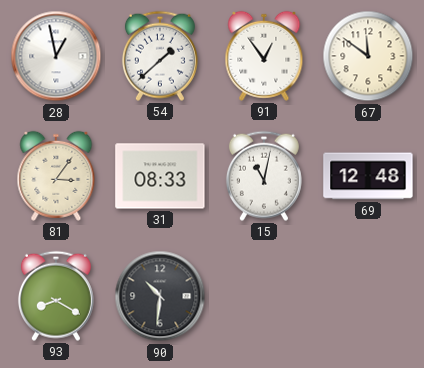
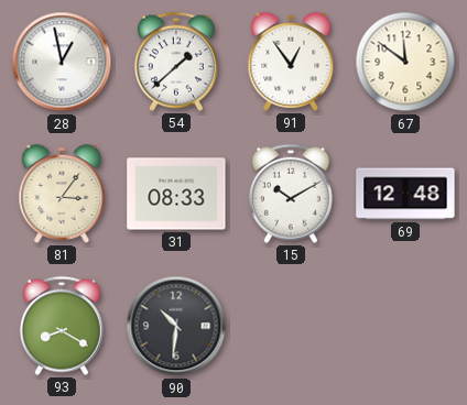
15: 11:02 -> 10:10 (291, 194)
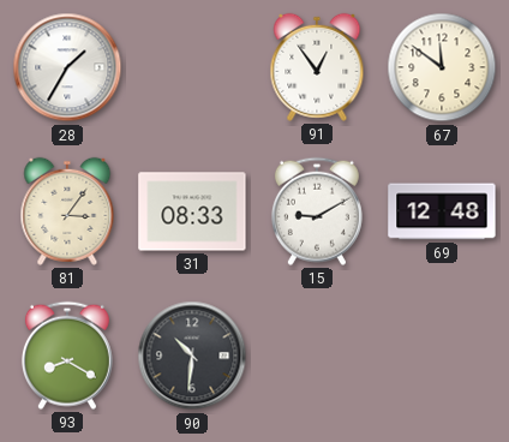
28: 12:58 -> 1:35 (67, 67)
54: 1:38 -> none (176, 62)
15: 10:10 -> 9:10 (317, 211)
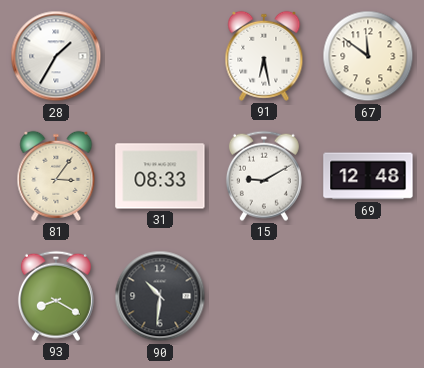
91: 12:54 -> 6:28 (264, 56)
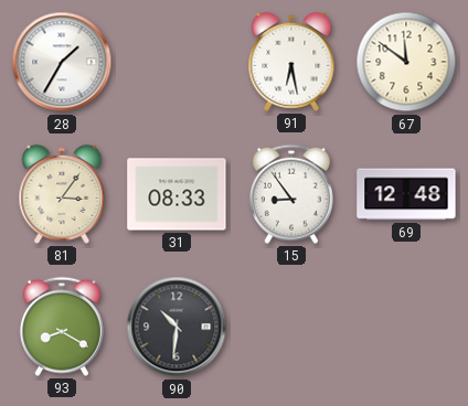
15: 9:10 -> 8:54 (291, 194)
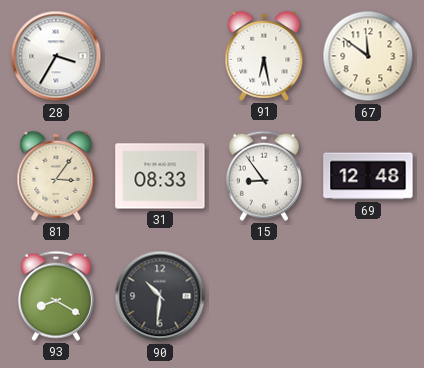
28: 1:35 -> 3:35 (56, 56)
